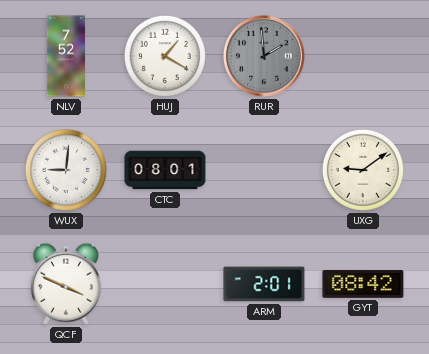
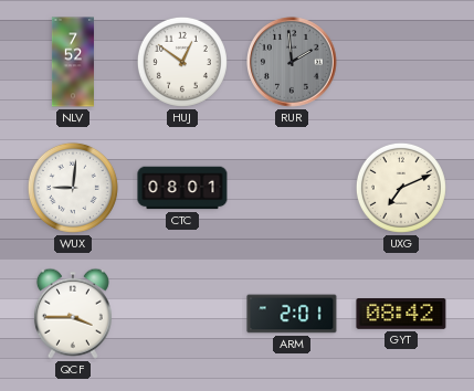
HUJ: 1:20 -> 12:51 (182, 62)
UXG: 9:09 -> 7:11 (401, 188)
QCF: 3:49 -> 3:45 (73, 314)
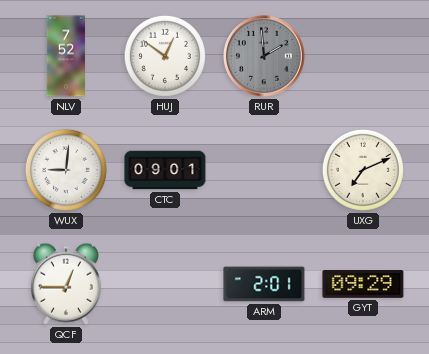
CTC: 08:01 -> 09:01 (165, 170)
QCF: 3:45 -> 12:45 (66, 284)
GYT: 08:42 -> 09:29 (363, 285)
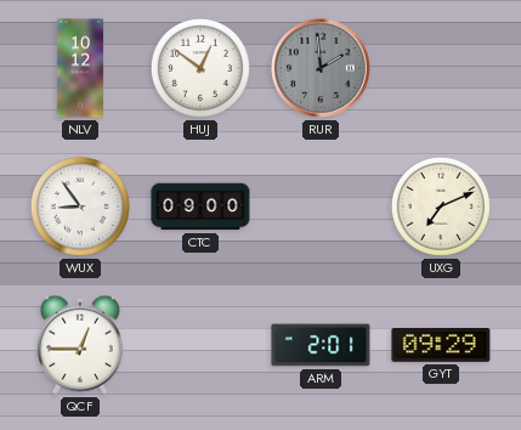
NLV: 7:52 -> 10:12 (80, 68)
WUX: 9:01 -> 8:54 (80, 206)
CTC: 09:01 -> 09:00 (200, 206)
